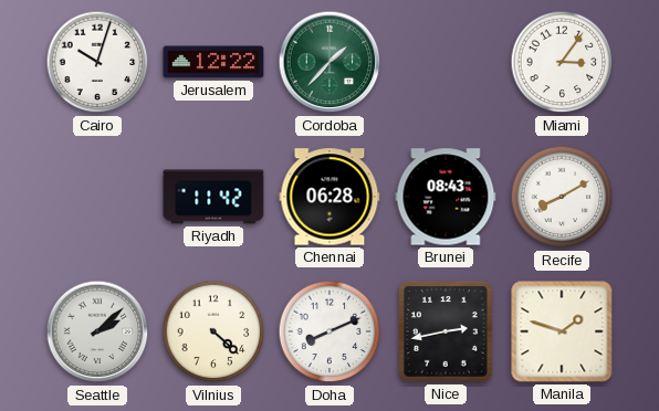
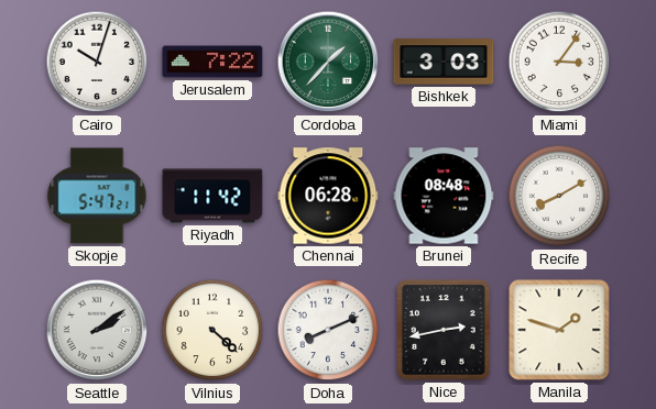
Jerusalem: 12:22 -> 7:22 (212, 62)
Bishkek: none -> 3:03 (444, 62)
Skopje: none -> 5:47 (97, 196)
Brunei: 08:43 -> 08:48 (444, 196)
Seattle: 2:08 -> 2:09 (97, 330)
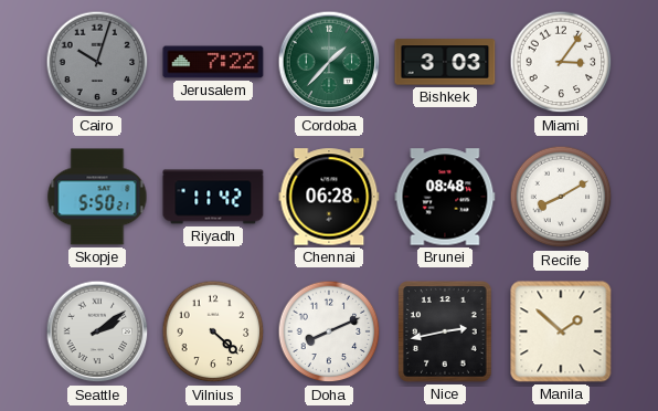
Cairo dial: white -> grey (97, 62)
Skopje: 5:47 -> 5:50 (97, 197)
Manila: 1:48 -> 1:52 (561, 331)
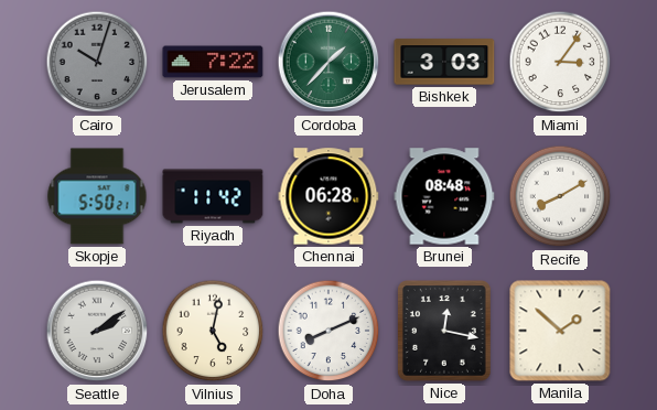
Vilnius: 4:22 -> 5:02 (213, 331)
Nice: 2:43 -> 12:17 (445, 332)
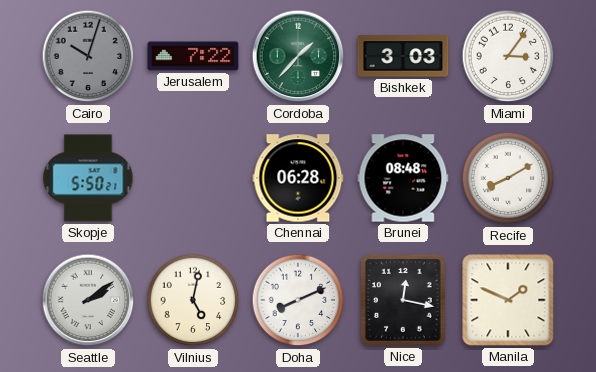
Riyadh: 11:42 -> none (213, 196)
Manila: 1:52 -> 1:49 (508, 300)
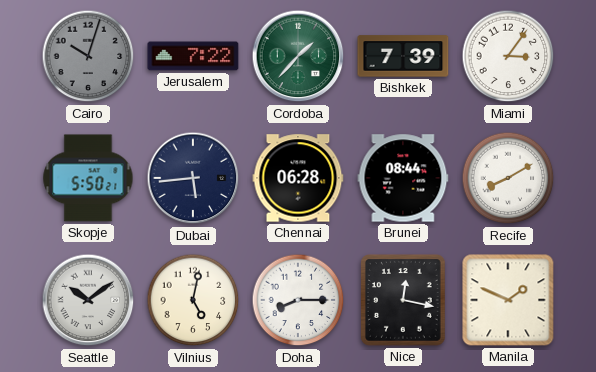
Bishkek: 3:03 -> 7:39 (403, 56)
Dubai: none -> 5:44 (193, 178)
Brunei: 08:48 -> 08:44 (403, 178)
Seattle: 2:09 -> 10:09 (88, 300)
Doha: 8:11 -> 8:15 (298, 300)
